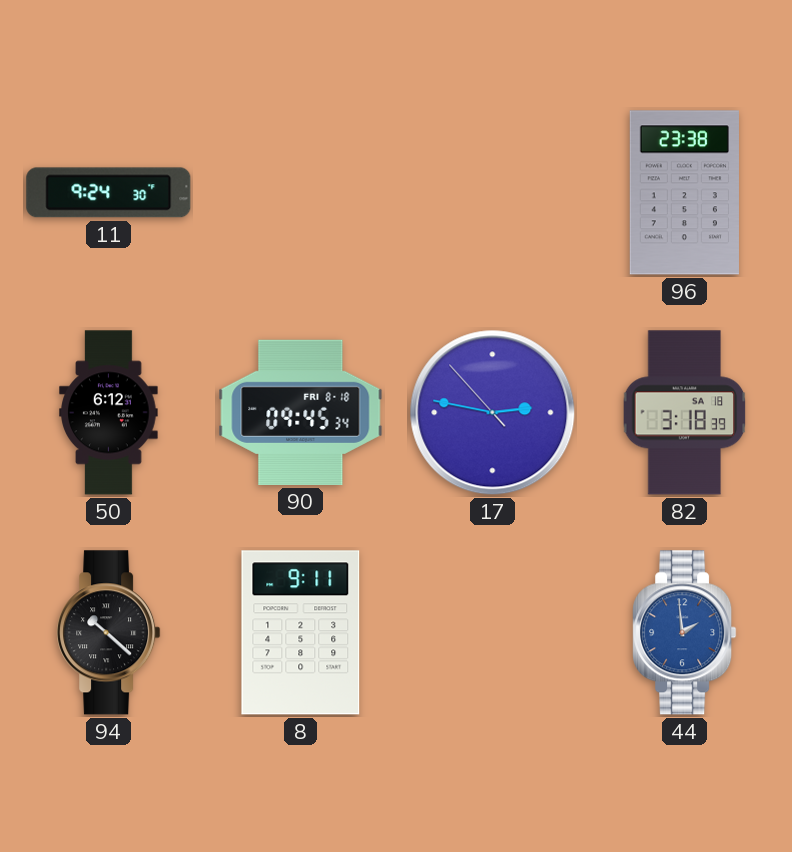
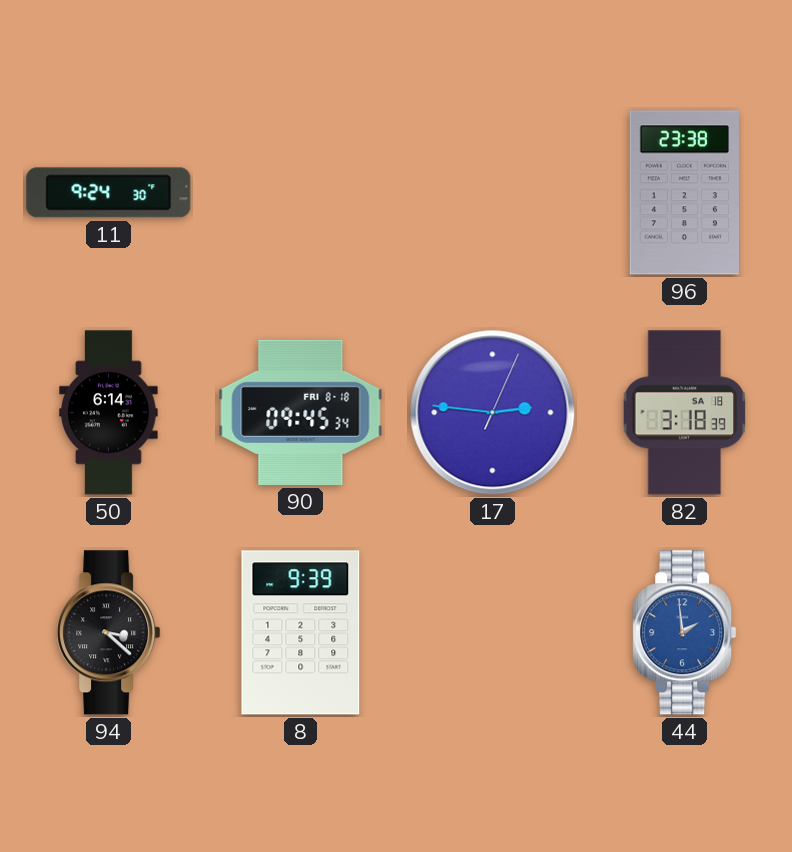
50: 6:12 -> 6:14 (109, 413)
17: 2:46:53 -> 2:46:04 (493, 413)
94: 10:22 -> 3:22 (109, 633)
8: 9:11 -> 9:39 (301, 633)
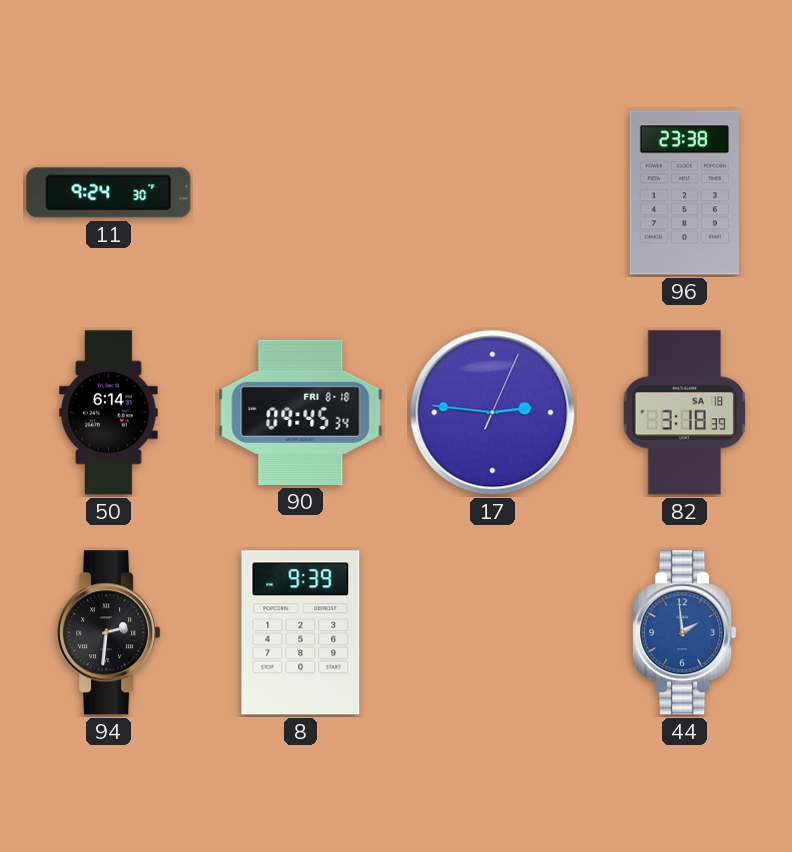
94: 3:22 -> 2:31 (109, 633)
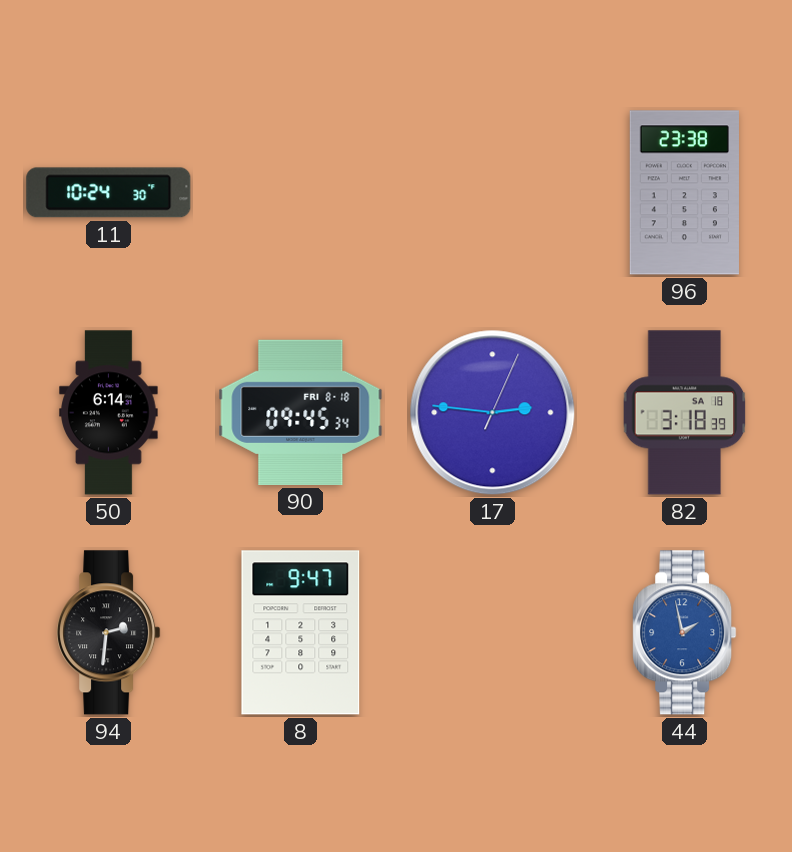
11: 9:24 -> 10:24 (109, 193)
8: 9:39 -> 9:47 (301, 633)
44: 1:59 -> 1:58 (685, 633)
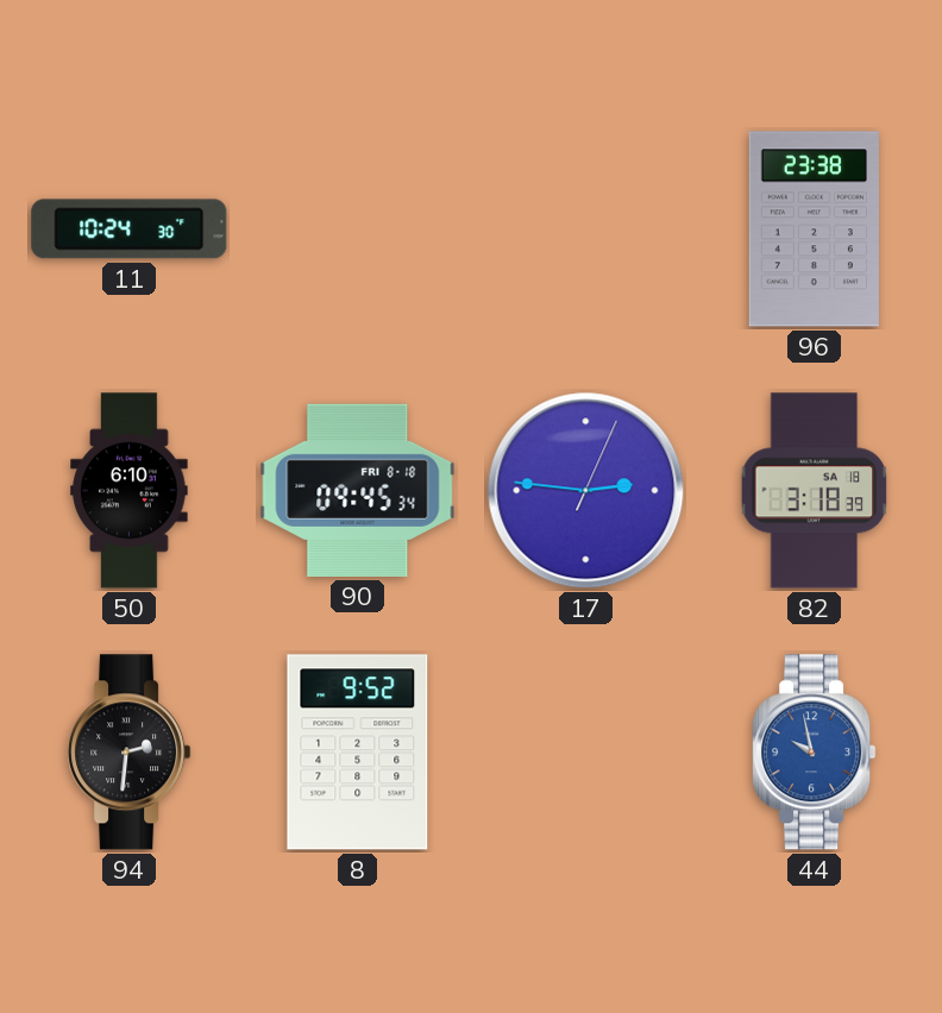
50: 6:14 -> 6:10 (130, 491)
8: 9:47 -> 9:52 (358, 753)
44: 1:58 -> 9:58 (815, 753)
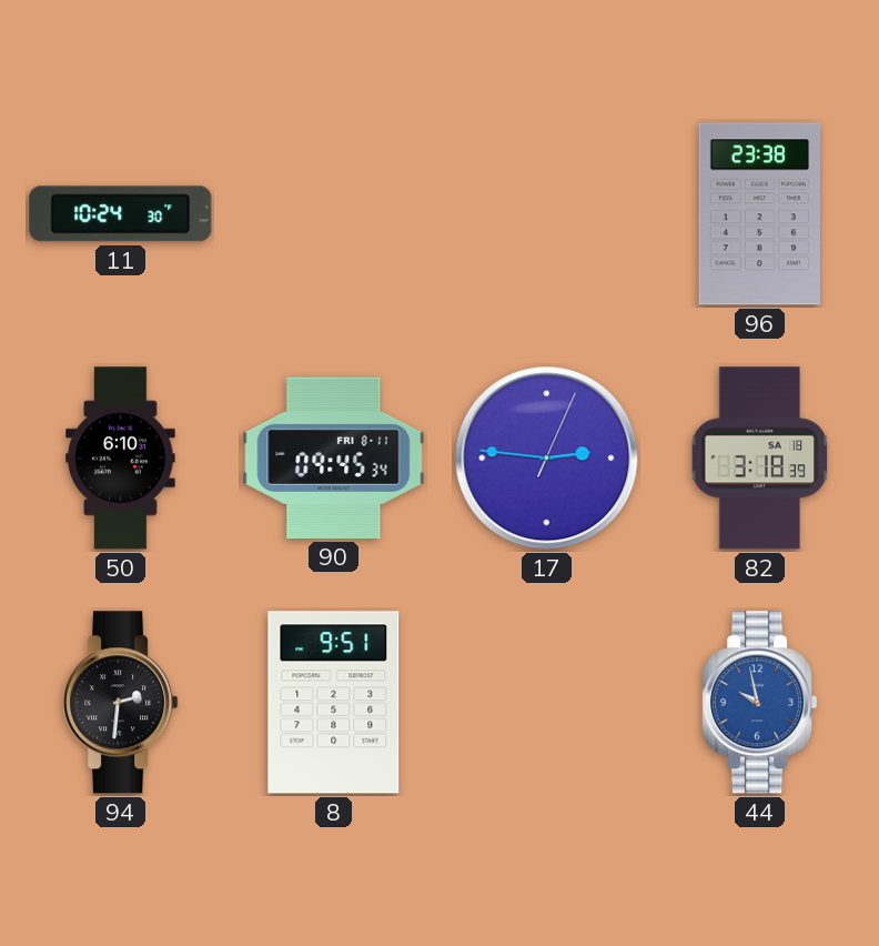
90 date: FRI 8-18 -> FRI 8-11 (334, 457)
8: 9:52 -> 9:51 (334, 703)
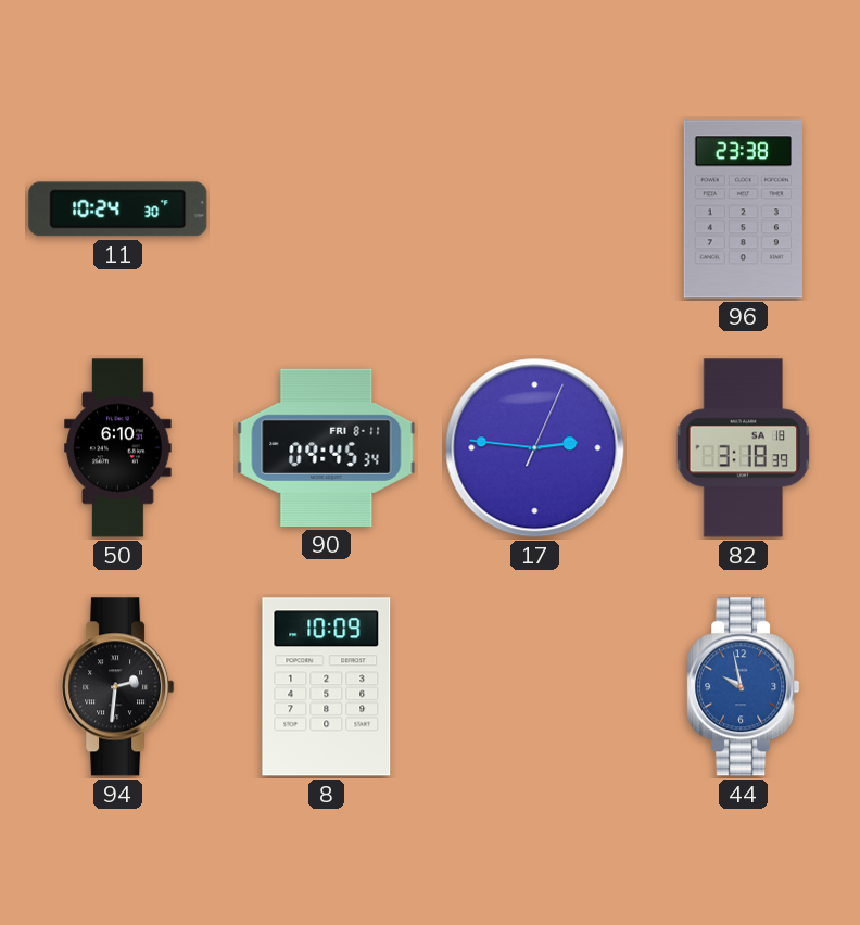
8: 9:51 -> 10:09 (327, 687)
